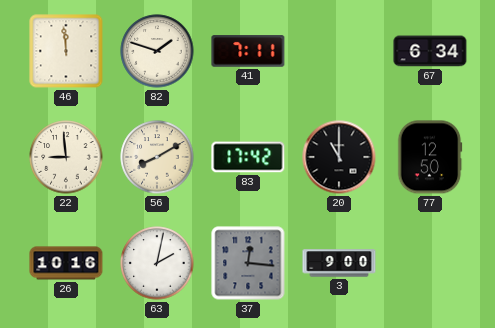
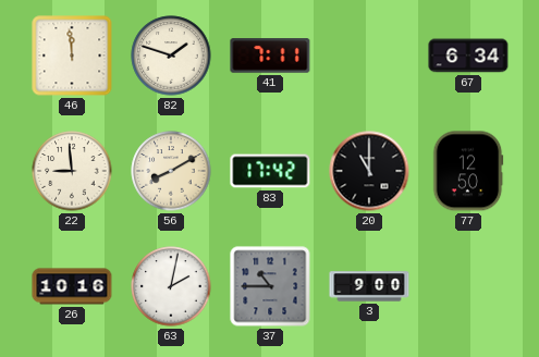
37: 12:16 -> 10:45 (270, 286)
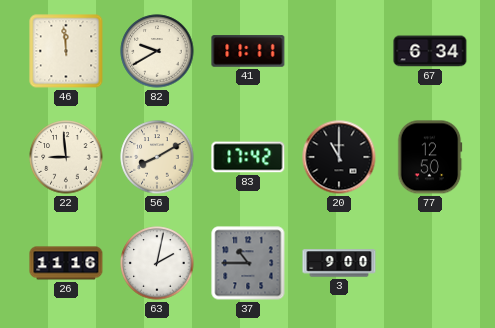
82: 1:48 -> 9:40 (157, 51)
41: 7:11 -> 11:11 (248, 51)
26: 10:16 -> 11:16 (66, 263)
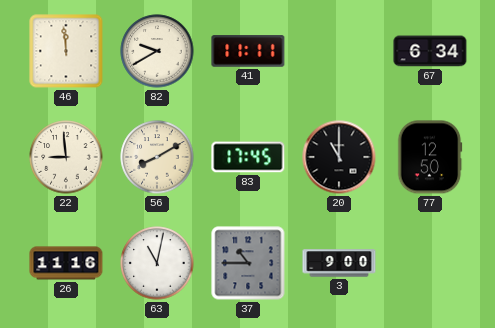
83: 17:42 -> 17:45 (248, 157)
63: 2:02 -> 11:02 (157, 263)
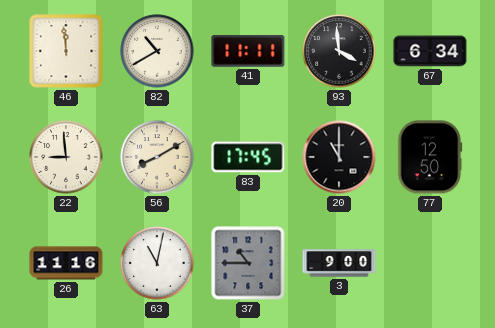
82: 9:40 -> 10:40 (157, 51)
93: none -> 3:59 (339, 51)
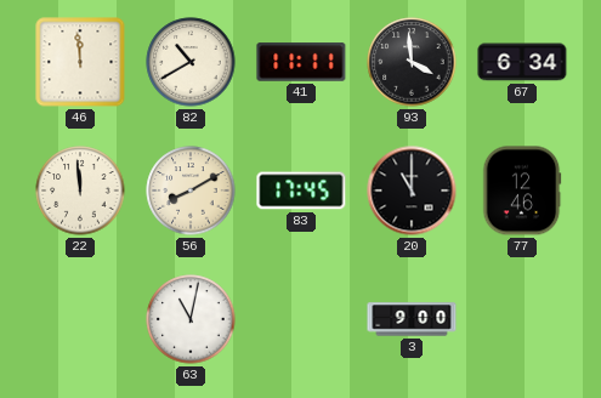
22: 8:59 -> 11:59 (80, 191)
77: 12:50 -> 12:46 (522, 191)
26: 11:16 -> none (66, 263)
37: 10:45 -> none (248, 263)
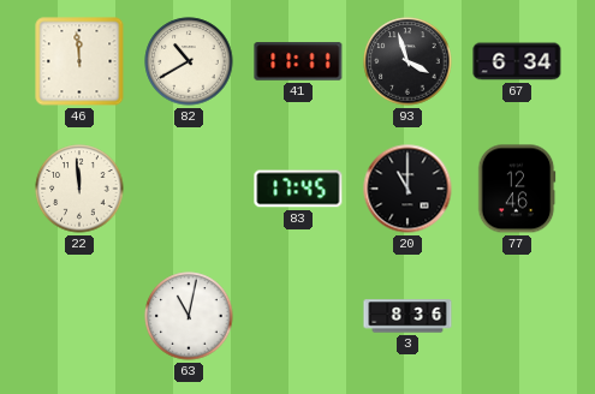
93: 3:59 -> 3:57 (407, 61)
56: 8:10 -> none (191, 191)
3: 9:00 -> 8:36 (407, 316)
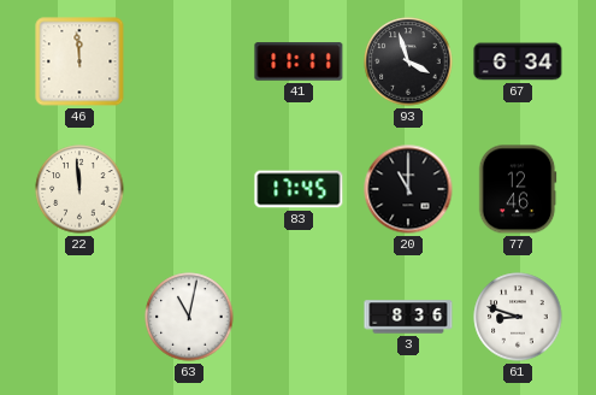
82: 10:40 -> none (189, 61)
61: none -> 8:48 (518, 317)
